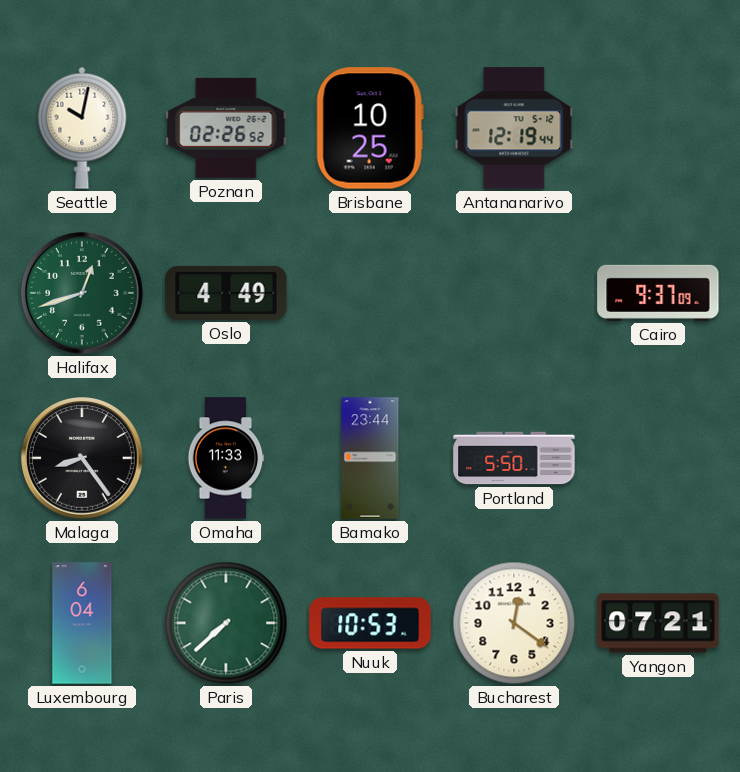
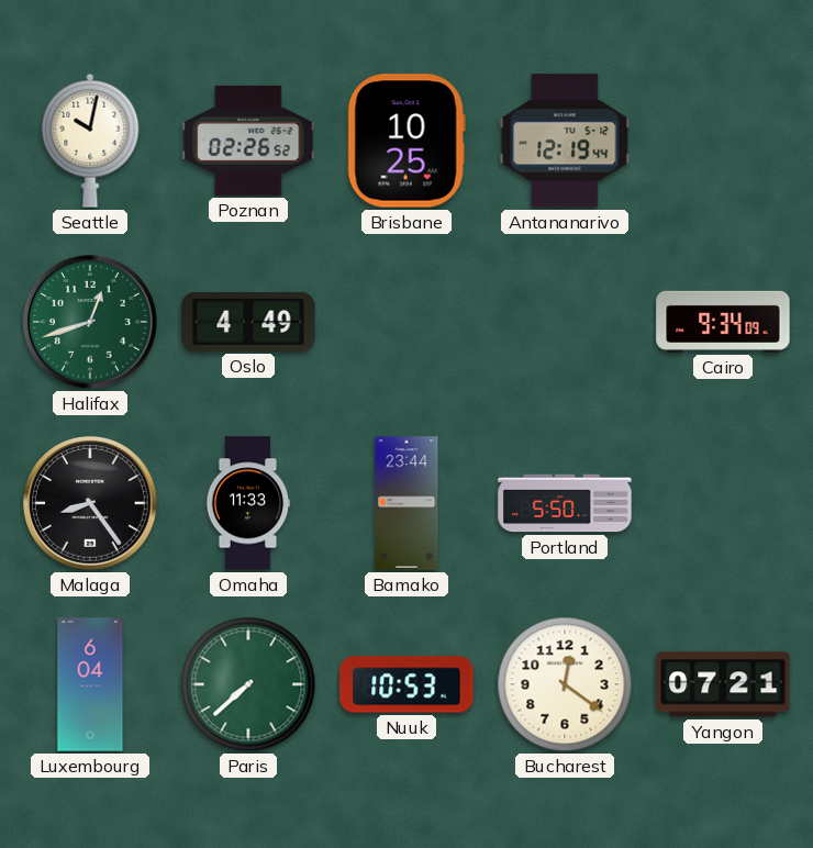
Cairo: 9:37 -> 9:34 (723, 322)
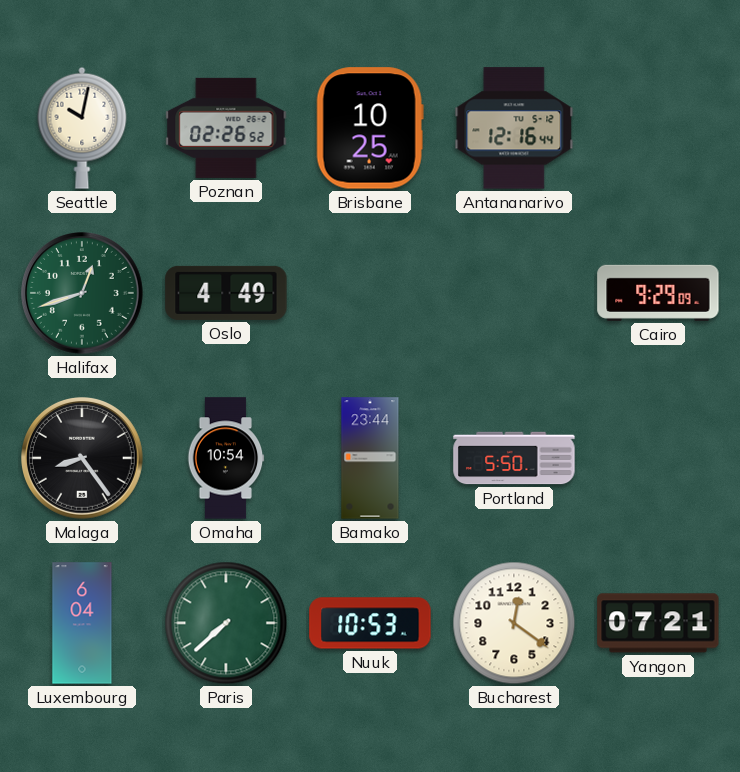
Antananarivo: 12:19 -> 12:16 (514, 128)
Cairo: 9:34 -> 9:29 (658, 293)
Omaha: 11:33 -> 10:54 (226, 458)
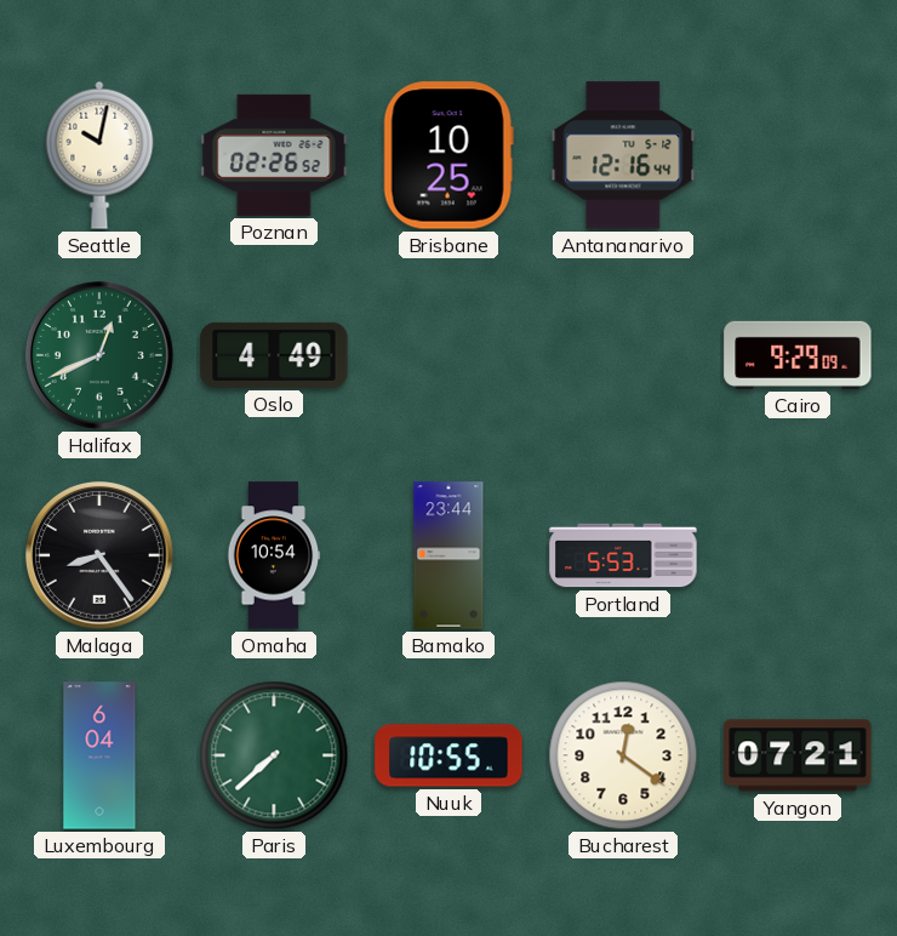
Halifax: 12:42 -> 12:41 (101, 356)
Portland: 5:50 -> 5:53 (623, 555)
Nuuk: 10:53 -> 10:55 (448, 755)
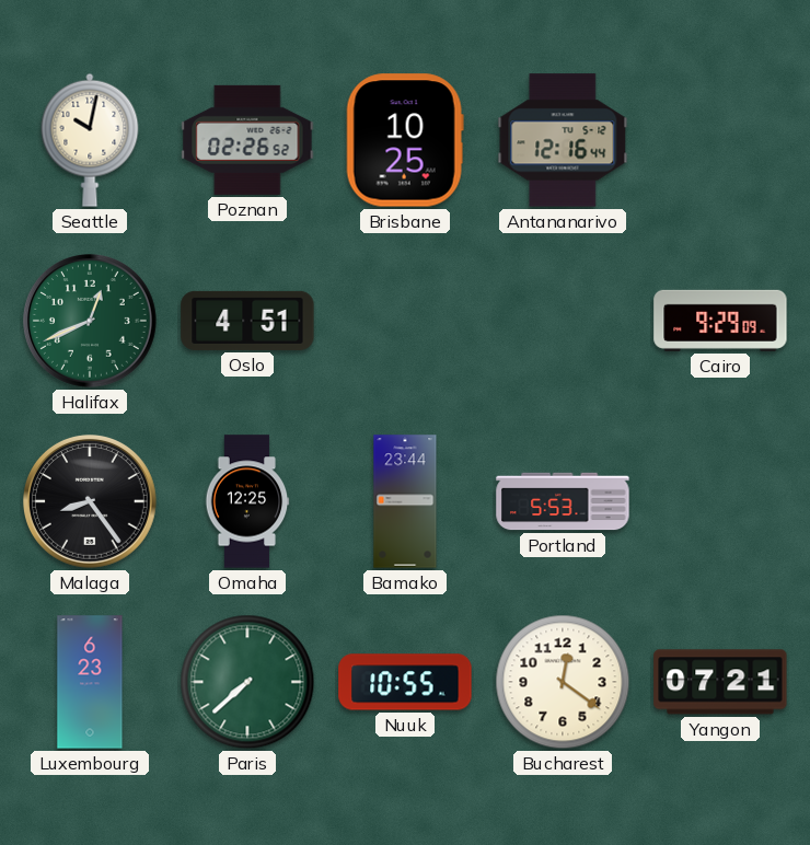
Oslo: 4:49 -> 4:51 (247, 321)
Omaha: 10:54 -> 12:25 (247, 501)
Luxembourg: 6:04 -> 6:23 (90, 682)
